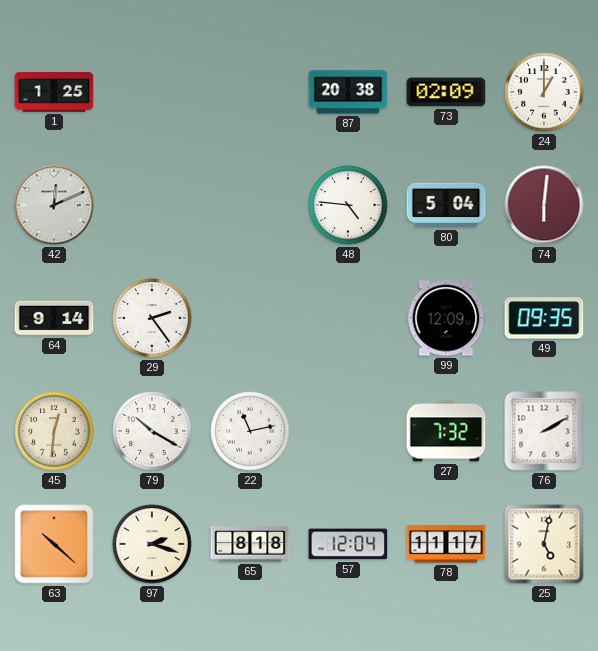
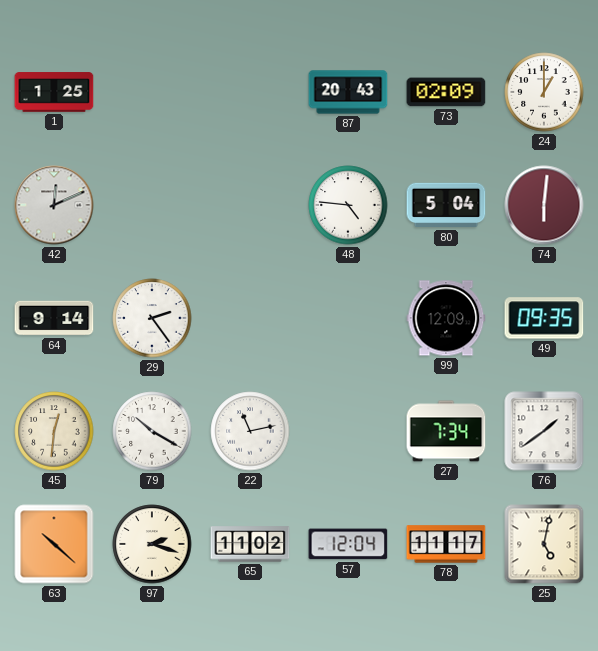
87: 20:38 -> 20:43 (348, 92)
27: 7:32 -> 7:34 (446, 431)
76: 2:10 -> 1:39 (544, 431)
65: 8:18 -> 11:02 (250, 544)
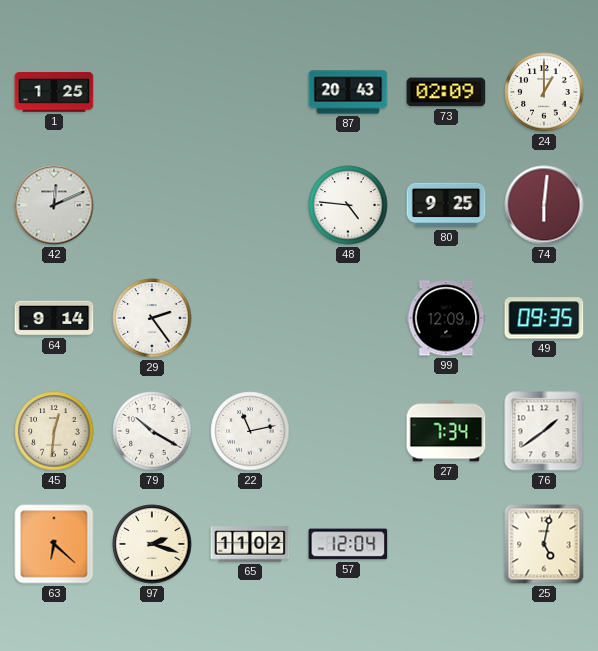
80: 5:04 -> 9:25 (446, 205)
63: 10:22 -> 6:22 (54, 544)
78: 11:17 -> none (446, 544)
